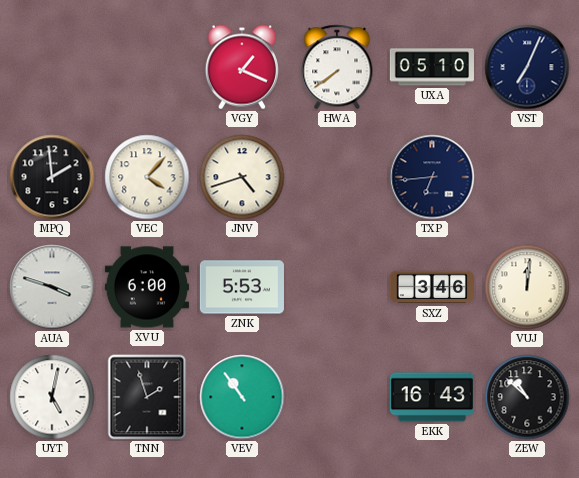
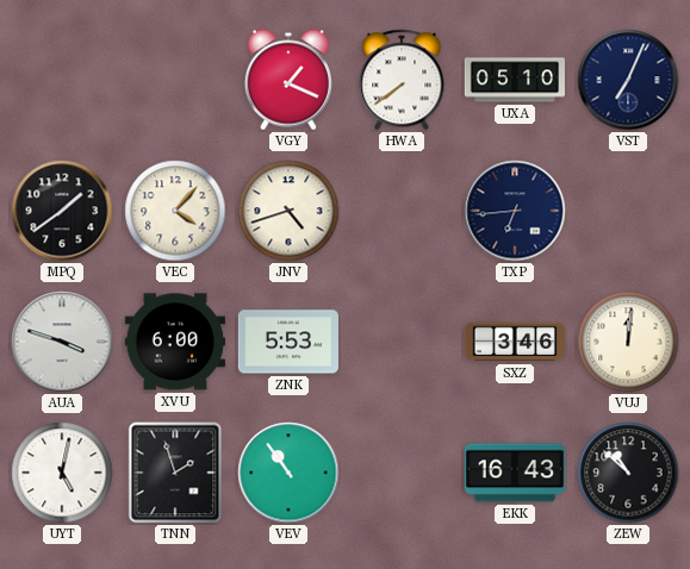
MPQ: 1:59 -> 1:39 (62, 211)
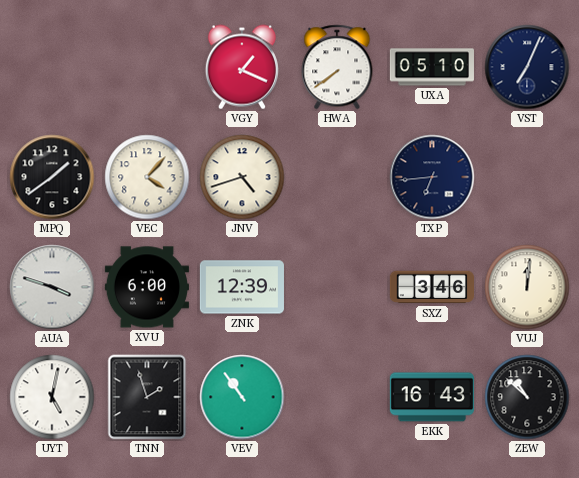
ZNK: 5:53 -> 12:39 (242, 287)
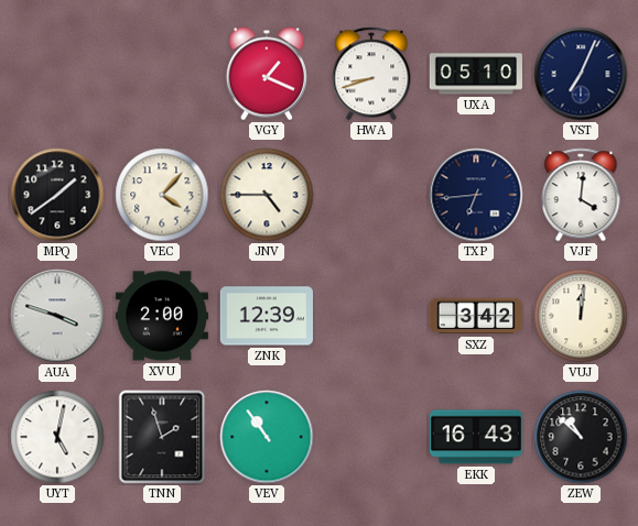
HWA: 7:39 -> 8:42 (371, 74)
JNV: 4:42 -> 4:45 (267, 195)
VJF: none -> 4:01 (581, 195)
XVU: 6:00 -> 2:00 (162, 316)
SXZ: 3:46 -> 3:42 (476, 316)
